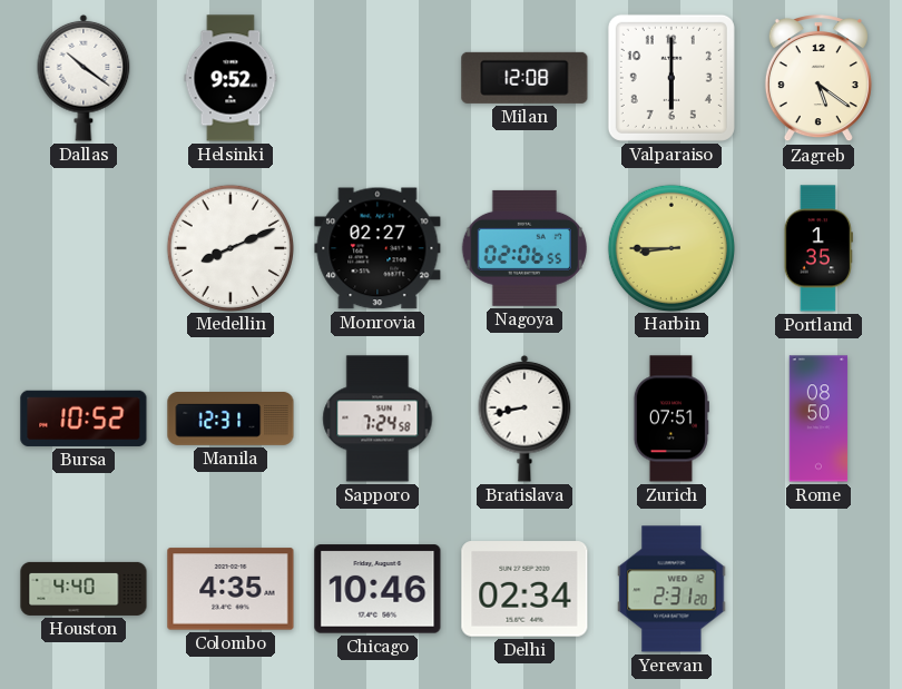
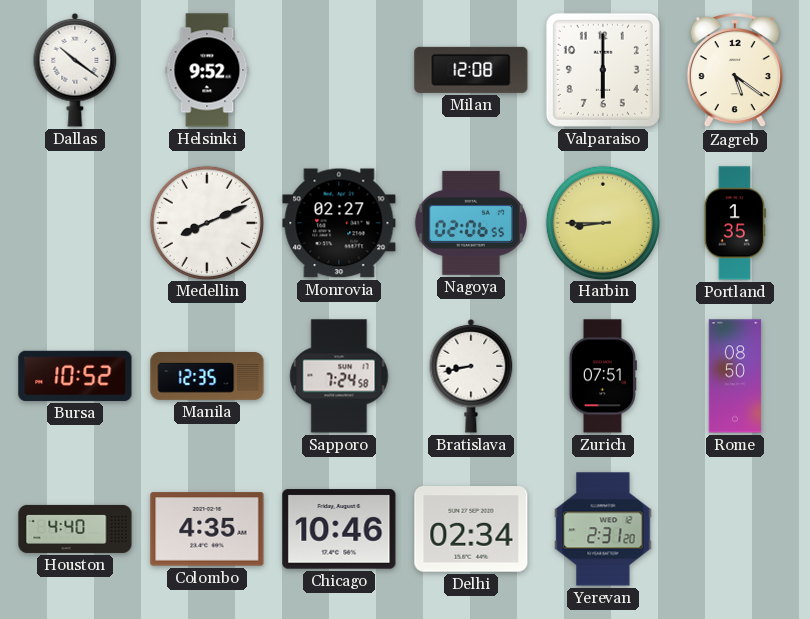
Manila: 12:31 -> 12:35 (207, 377)
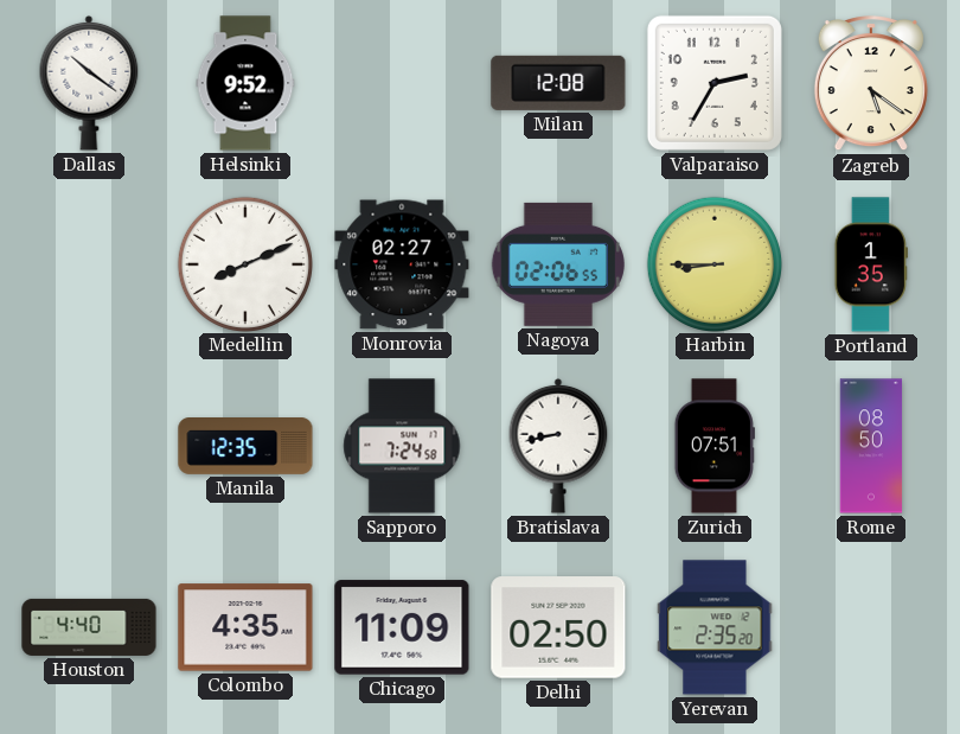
Valparaiso: 6:00 -> 2:35 (715, 83)
Bursa: 10:52 -> none (75, 376)
Chicago: 10:46 -> 11:09 (402, 627)
Delhi: 02:34 -> 02:50 (558, 627)
Yerevan: 2:31 -> 2:35 (715, 627)
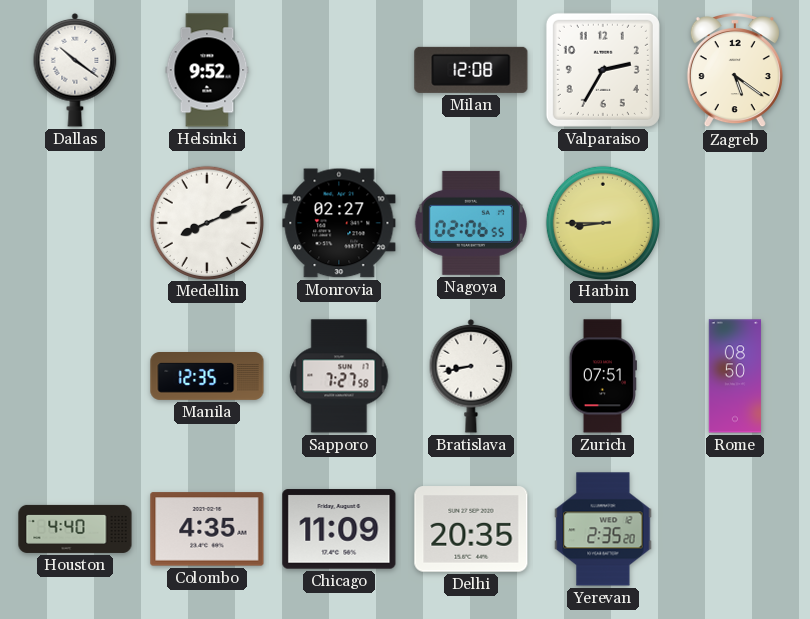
Portland: 1:35 -> none (871, 264)
Sapporo: 7:24 -> 7:27 (339, 376)
Delhi: 02:50 -> 20:35 (471, 529)
